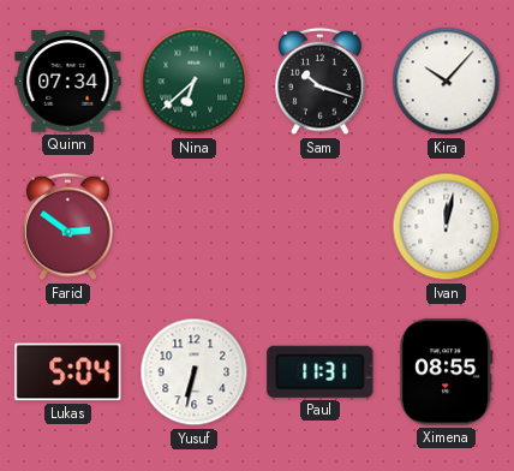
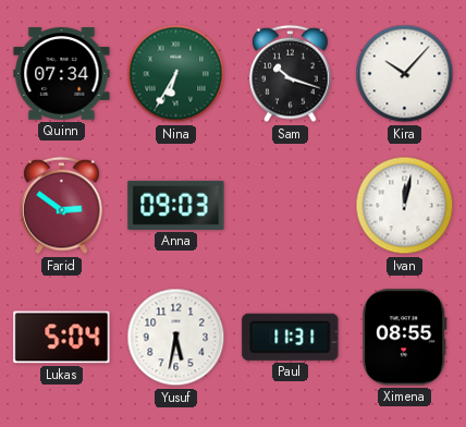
Nina: 6:38 -> 6:35 (176, 74)
Anna: none -> 09:03 (176, 205)
Yusuf: 6:32 -> 5:32 (176, 338)
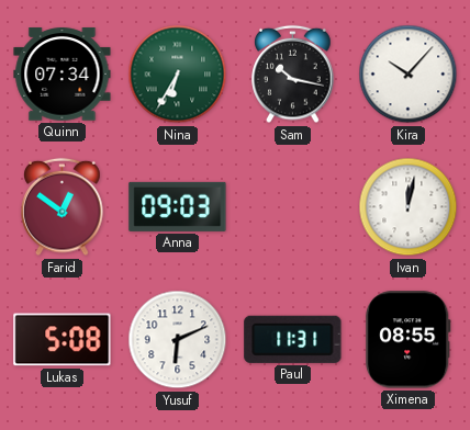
Sam: 10:18 -> 10:17 (293, 75)
Farid: 2:51 -> 12:51 (63, 207)
Lukas: 5:04 -> 5:08 (63, 340)
Yusuf: 5:32 -> 6:11 (178, 340)
